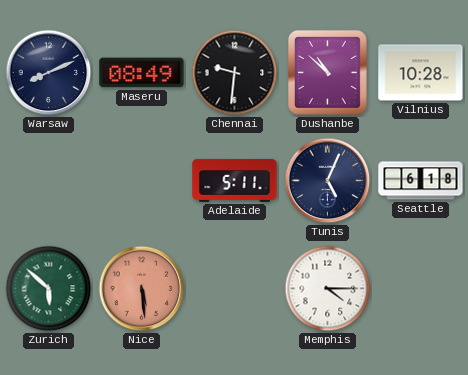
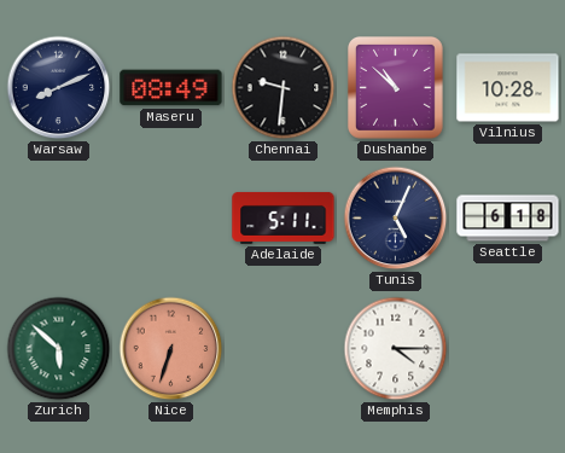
Nice: 5:29 -> 6:33 (171, 349)
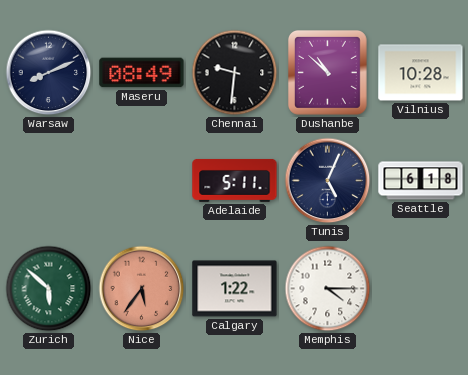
Nice: 6:33 -> 5:36 (142, 289)
Calgary: none -> 1:22 (235, 289)
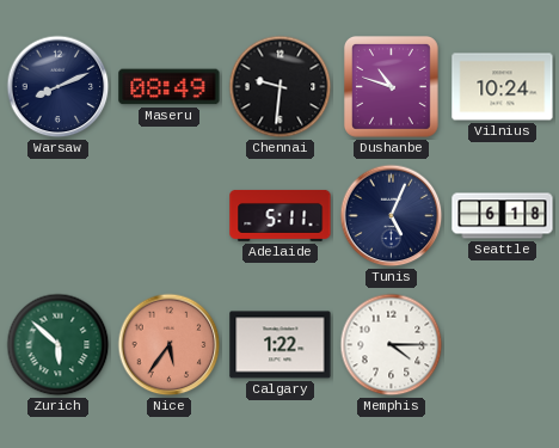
Dushanbe: 10:52 -> 10:48 (391, 87)
Vilnius: 10:28 -> 10:24 (503, 87)
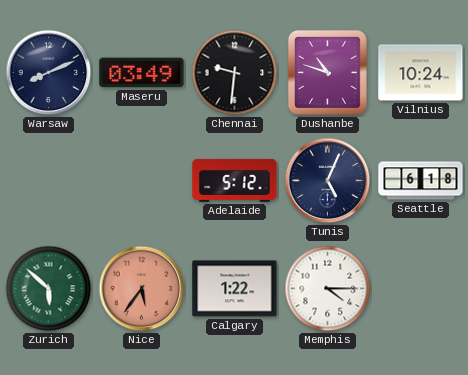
Maseru: 08:49 -> 03:49 (142, 73)
Adelaide: 5:11 -> 5:12 (235, 180)
